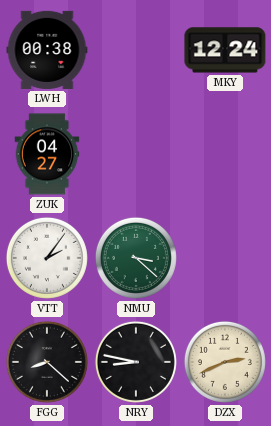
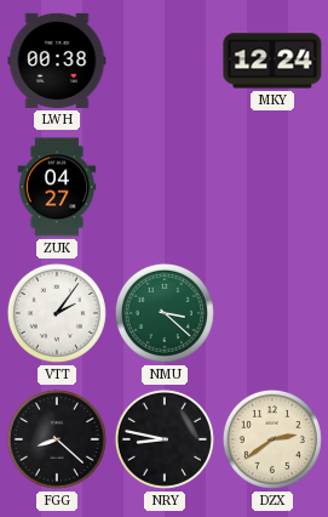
DZX: 2:41 -> 2:39 (272, 439)
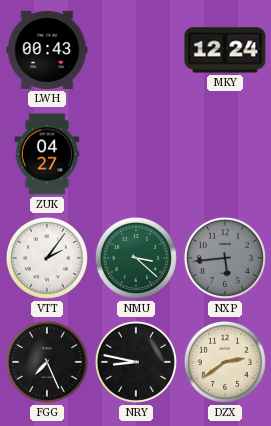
LWH: 00:38 -> 00:43 (47, 50)
NXP: none -> 5:44 (225, 258)
FGG: 8:22 -> 7:26 (47, 362)
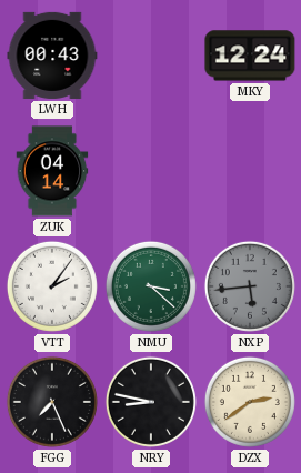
ZUK: 04:27 -> 04:14 (52, 171)
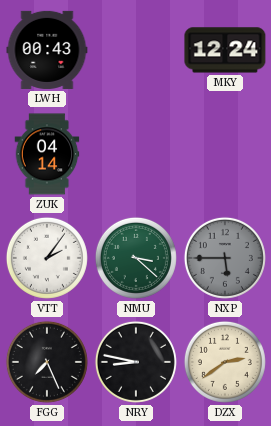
NXP: 5:44 -> 5:45 (225, 258)
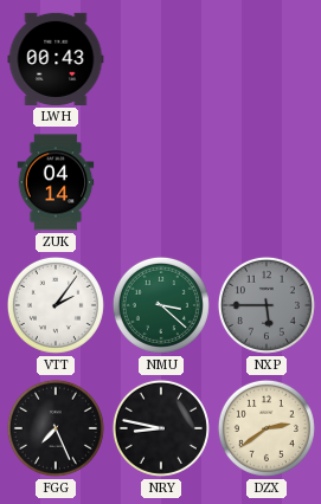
MKY: 12:24 -> none (225, 50)
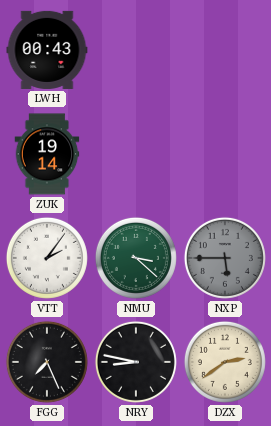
ZUK: 04:14 -> 19:14 (47, 154)
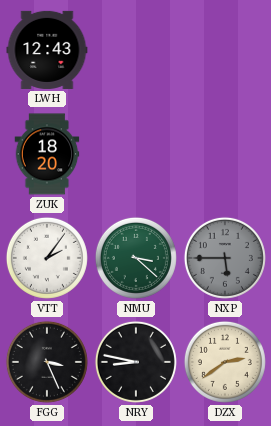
LWH: 00:43 -> 12:43 (47, 50)
ZUK: 19:14 -> 18:20 (47, 154)
FGG: 7:26 -> 3:26 (47, 362)
